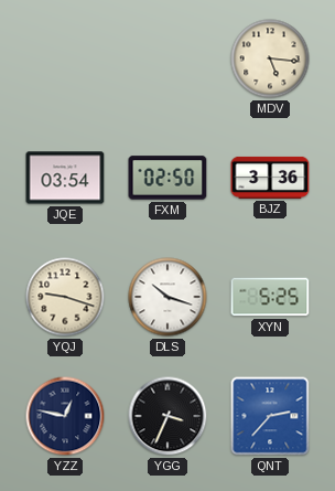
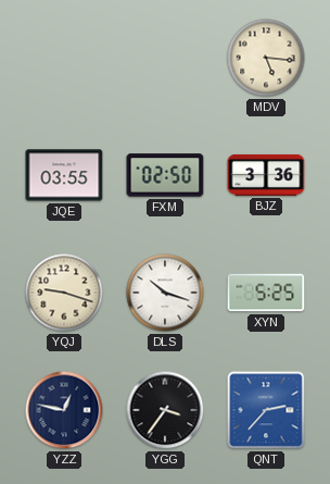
JQE: 03:54 -> 03:55 (64, 175)
YGG: 3:34 -> 3:36 (165, 410)
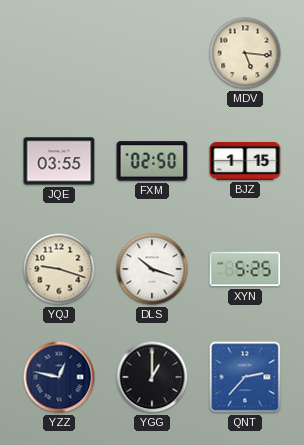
BJZ: 3:36 -> 1:15 (245, 161)
YGG: 3:36 -> 1:00 (152, 377)
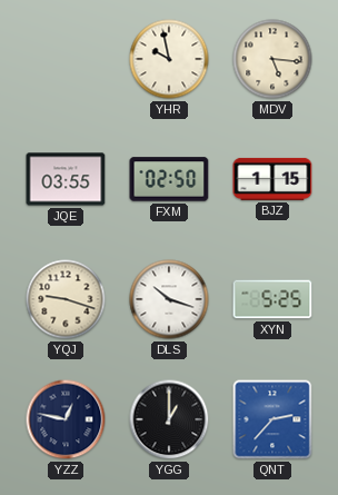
YHR: none -> 9:58 (169, 59)
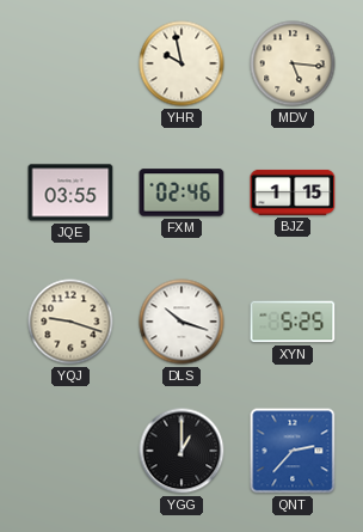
FXM: 02:50 -> 02:46 (181, 192)
YZZ: 12:47 -> none (66, 419)
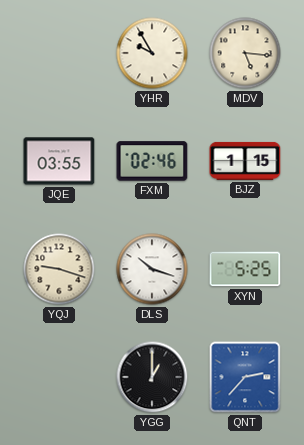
YHR: 9:58 -> 9:55 (152, 53)
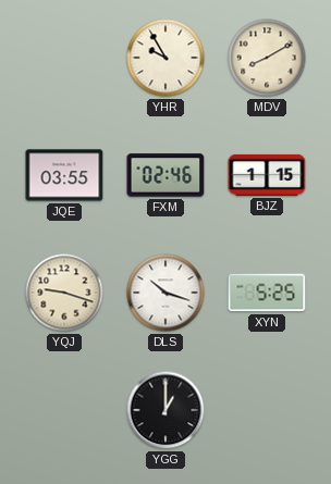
MDV: 5:16 -> 8:10 (267, 58)
QNT: 2:37 -> none (245, 377)
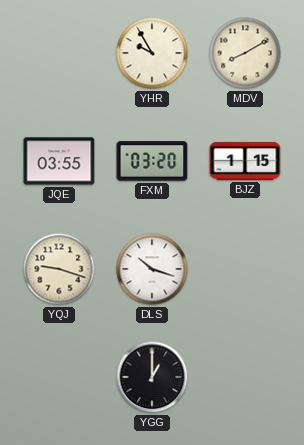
FXM: 02:46 -> 03:20 (152, 161)
XYN: 5:25 -> none (267, 293)
